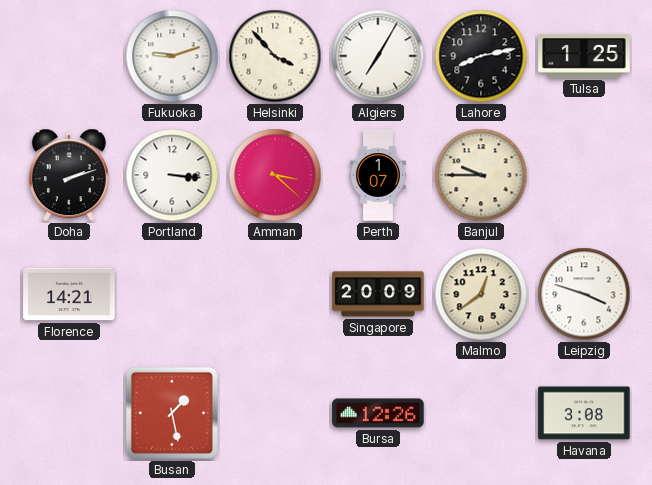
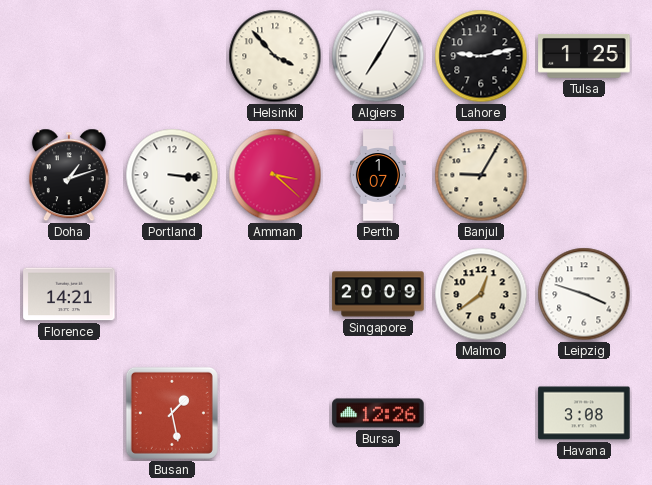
Fukuoka: 9:12 -> none (172, 56)
Lahore: 8:13 -> 9:13 (481, 56)
Doha: 2:12 -> 1:12 (69, 175)
Banjul: 9:45 -> 9:05 (481, 175)
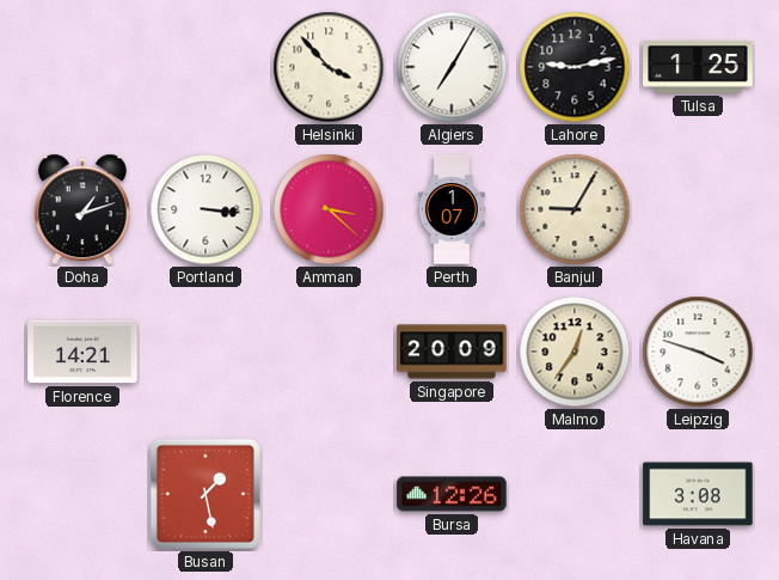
Malmo: 12:39 -> 12:36 (575, 352)
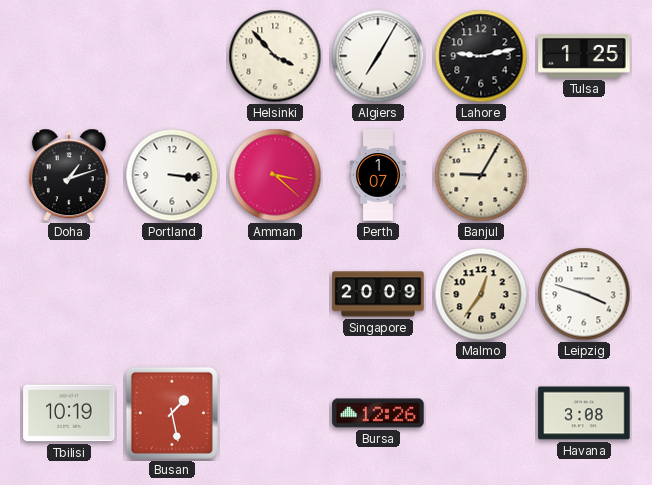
Florence: 14:21 -> none (82, 352)
Tbilisi: none -> 10:19 (69, 413)
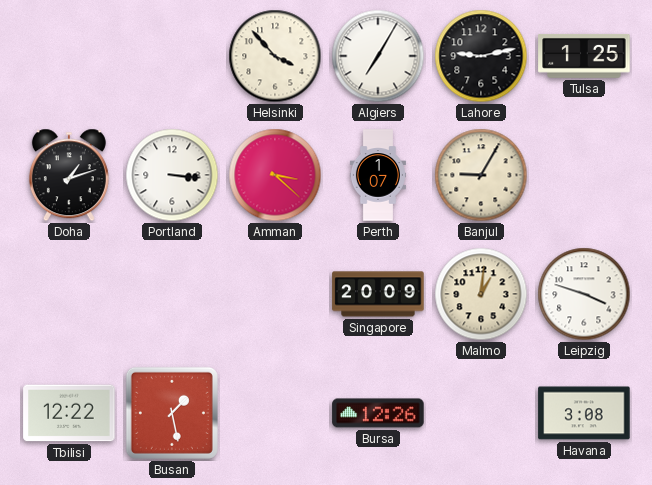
Malmo: 12:36 -> 1:01 (481, 294)
Tbilisi: 10:19 -> 12:22 (69, 413)
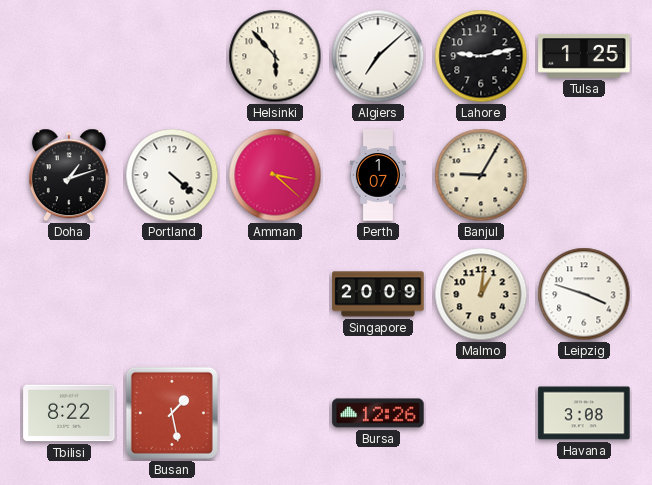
Helsinki: 3:53 -> 5:53 (275, 56)
Algiers: 7:05 -> 7:08 (378, 56)
Portland: 3:16 -> 4:22 (172, 175)
Tbilisi: 12:22 -> 8:22 (69, 413)
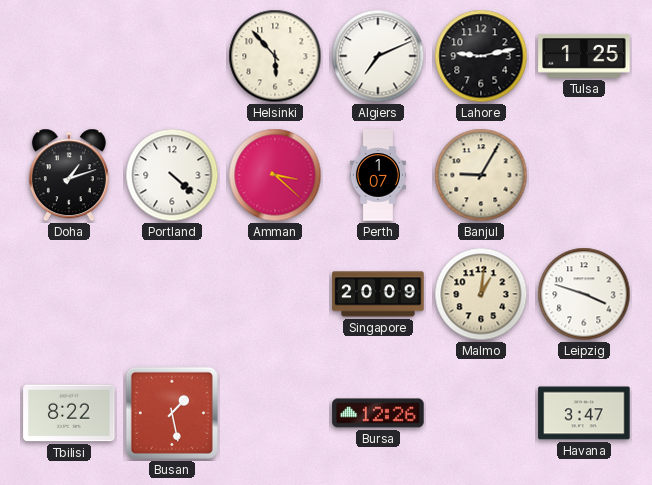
Algiers: 7:08 -> 7:11 (378, 56)
Havana: 3:08 -> 3:47 (584, 413)
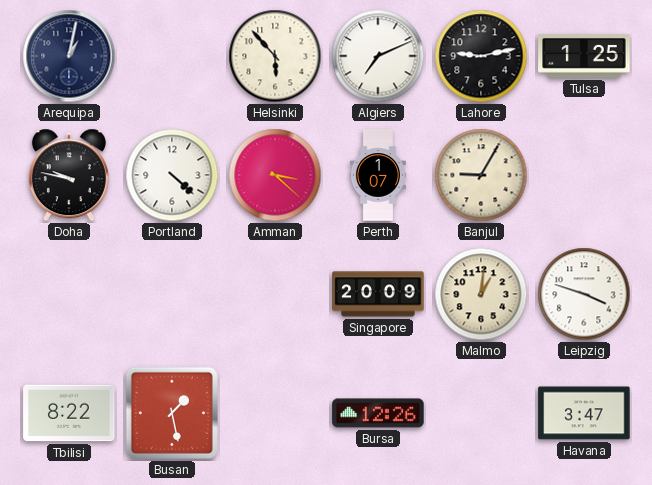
Arequipa: none -> 1:02 (69, 56)
Doha: 1:12 -> 9:47 (69, 175)
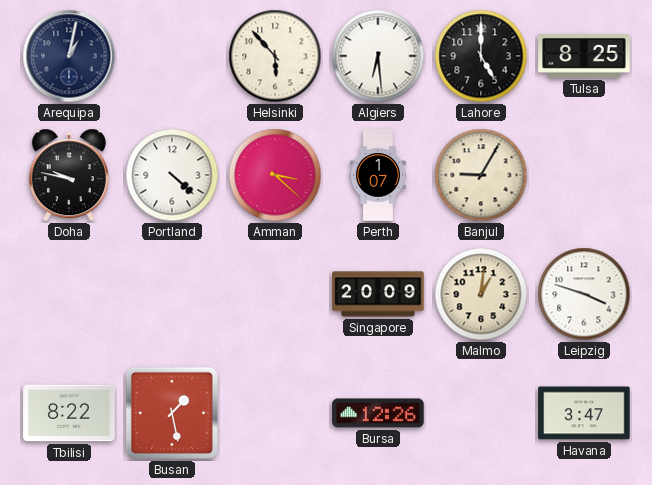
Algiers: 7:11 -> 6:29 (378, 56)
Lahore: 9:13 -> 5:00 (481, 56)
Tulsa: 1:25 -> 8:25 (584, 56)
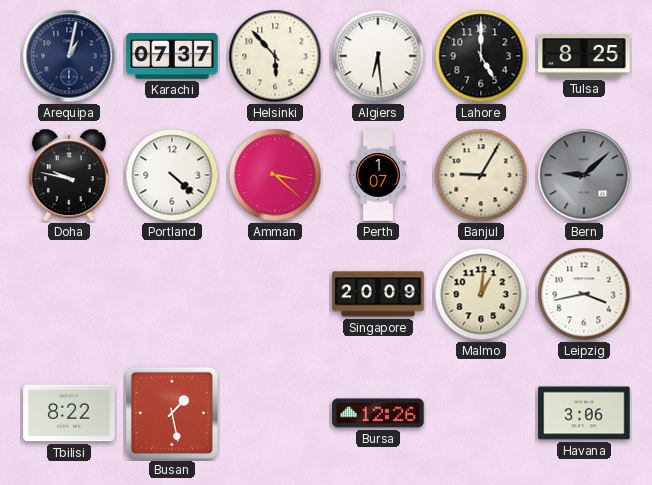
Karachi: none -> 07:37 (172, 57)
Bern: none -> 9:08 (584, 175)
Leipzig: 3:48 -> 3:43 (584, 294)
Havana: 3:47 -> 3:06 (584, 413)
